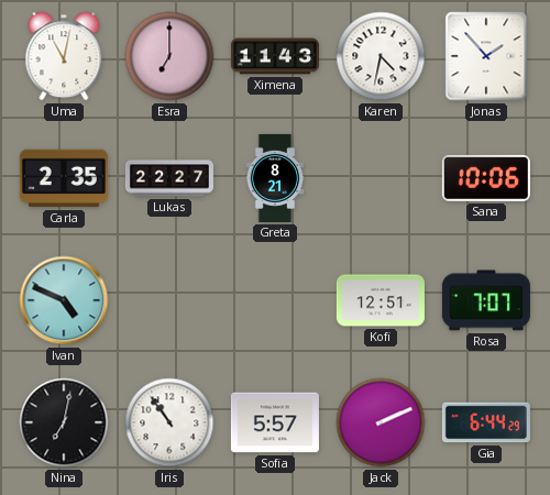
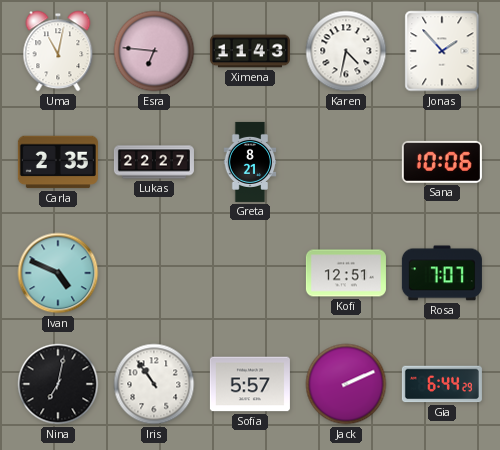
Esra: 7:00 -> 6:46 (154, 51)
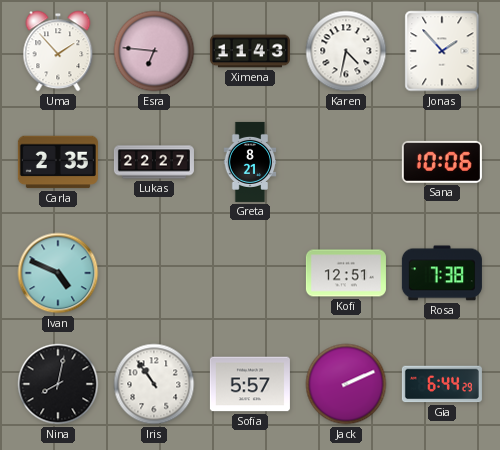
Uma: 11:02 -> 1:53 (58, 51)
Rosa: 7:07 -> 7:38 (442, 273)
Nina: 7:02 -> 8:02 (58, 384)
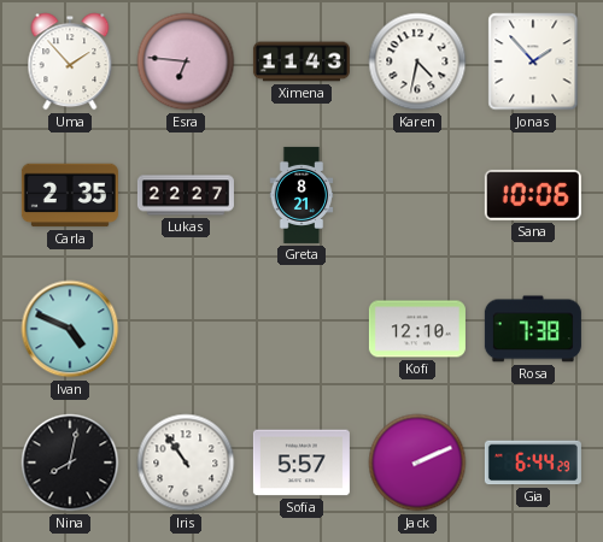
Kofi: 12:51 -> 12:10 (417, 329)
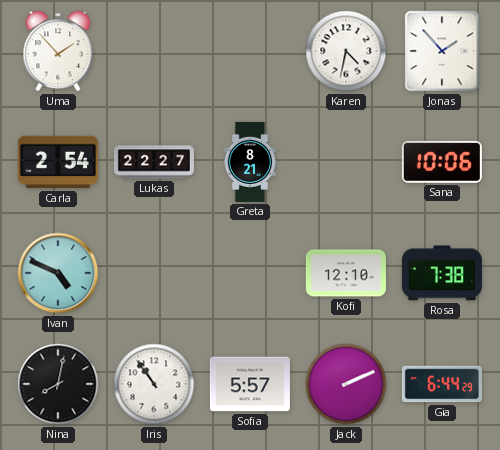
Esra: 6:46 -> none (186, 61)
Ximena: 11:43 -> none (301, 61)
Carla: 2:35 -> 2:54 (58, 162)
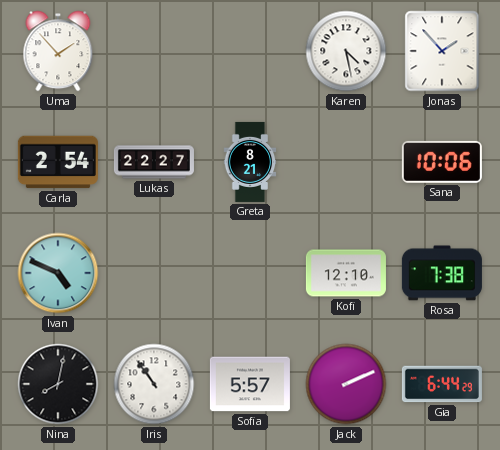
Karen: 4:32 -> 4:28 (346, 51)
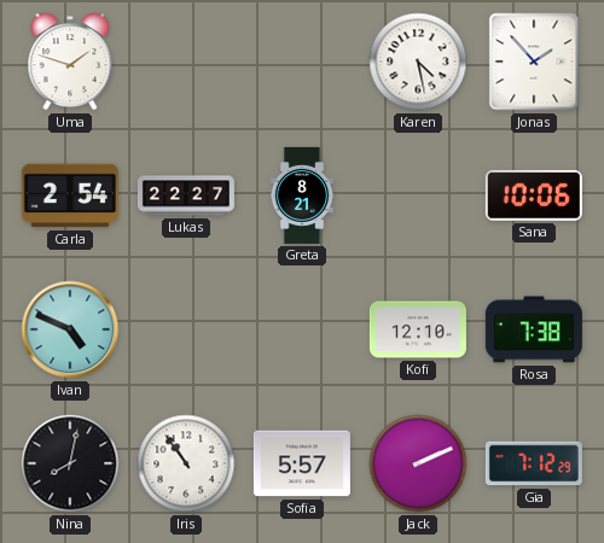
Uma: 1:53 -> 1:48 (70, 62)
Gia: 6:44 -> 7:12 (534, 463)
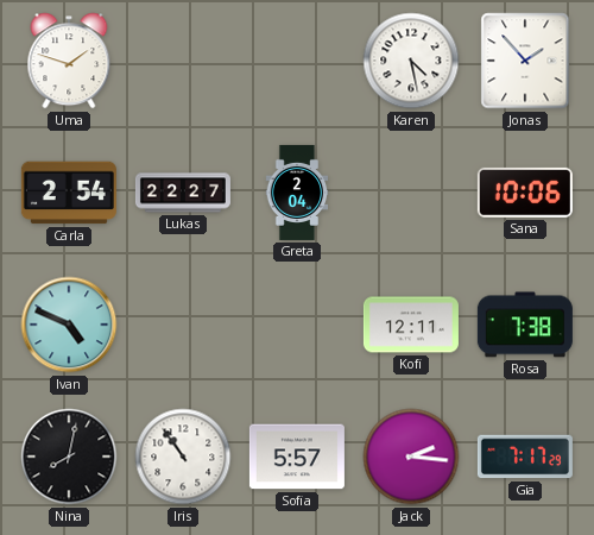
Greta: 8:21 -> 2:04 (297, 193)
Kofi: 12:10 -> 12:11 (411, 325)
Jack: 2:11 -> 2:16 (411, 457)
Gia: 7:12 -> 7:17 (525, 457)
